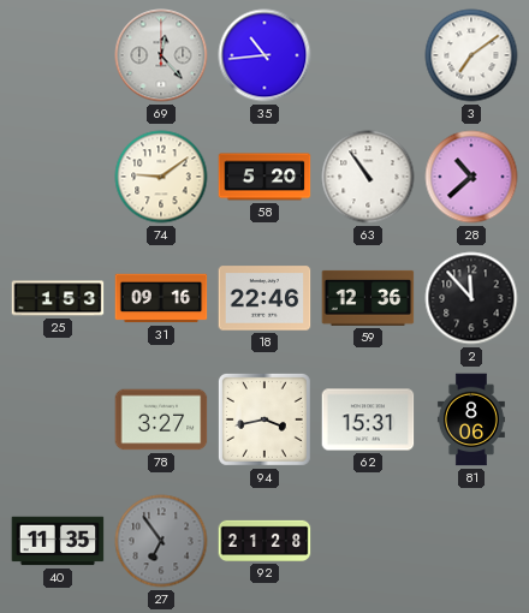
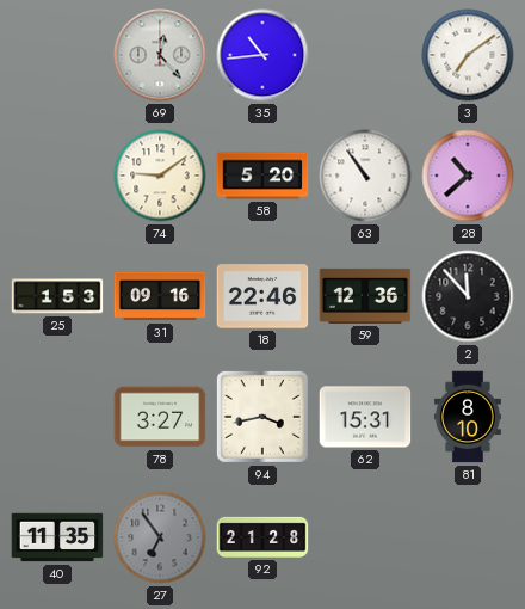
81: 8:06 -> 8:10 (468, 417)
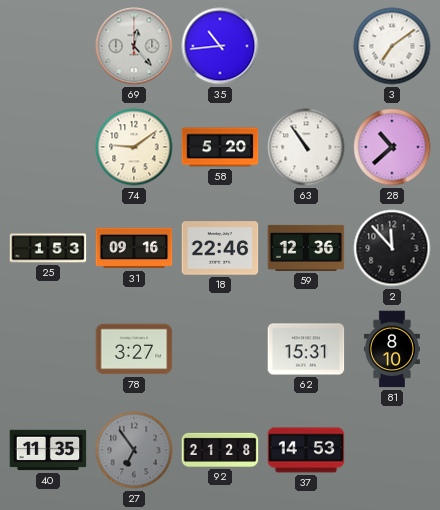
94: 3:43 -> none (262, 417)
37: none -> 14:53 (306, 450)
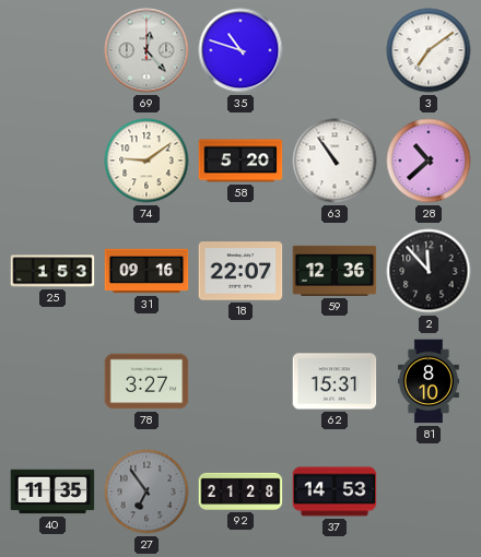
35: 10:44 -> 10:48 (241, 50)
18: 22:46 -> 22:07 (241, 271)
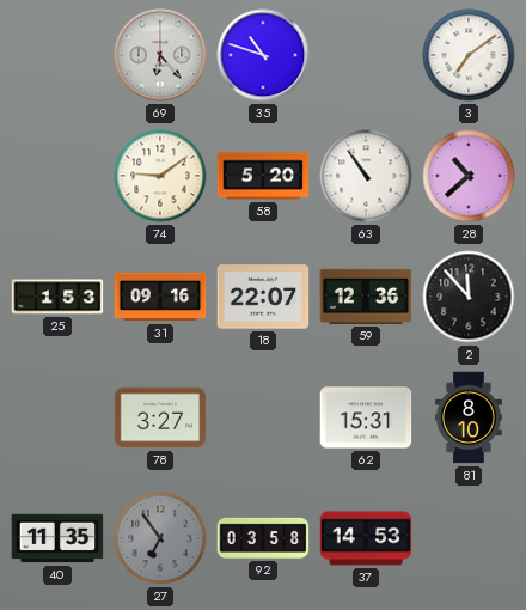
69: 12:23 -> 6:23 (160, 55)
92: 21:28 -> 03:58 (263, 538)
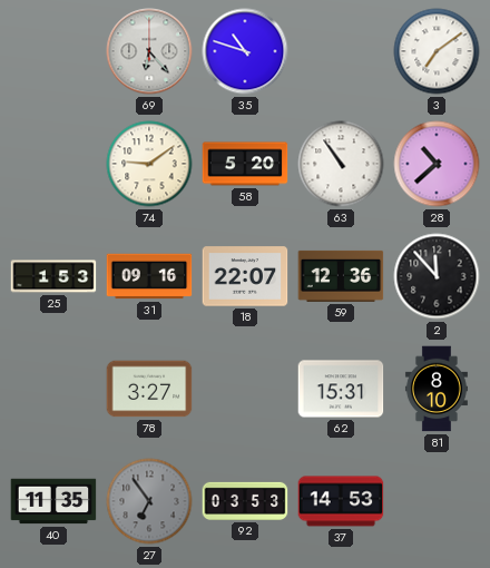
92: 03:58 -> 03:53 (245, 501)
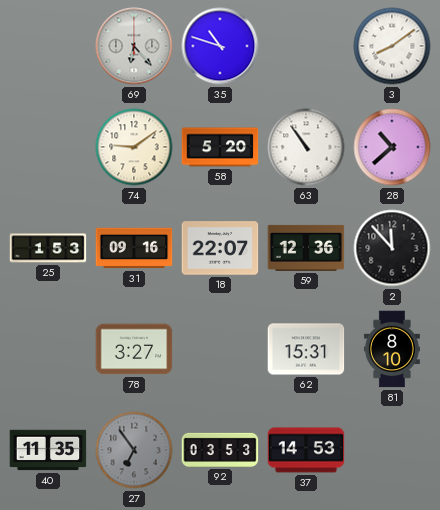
3: 7:09 -> 8:09 (392, 46)
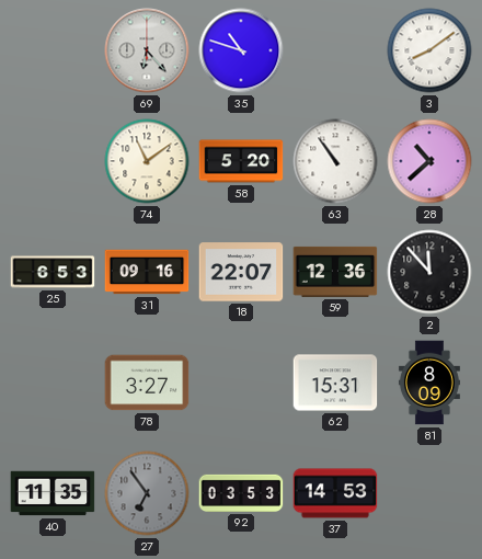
74: 9:09 -> 11:09 (147, 161)
25: 1:53 -> 6:53 (53, 272)
81: 8:10 -> 8:09 (429, 383)
